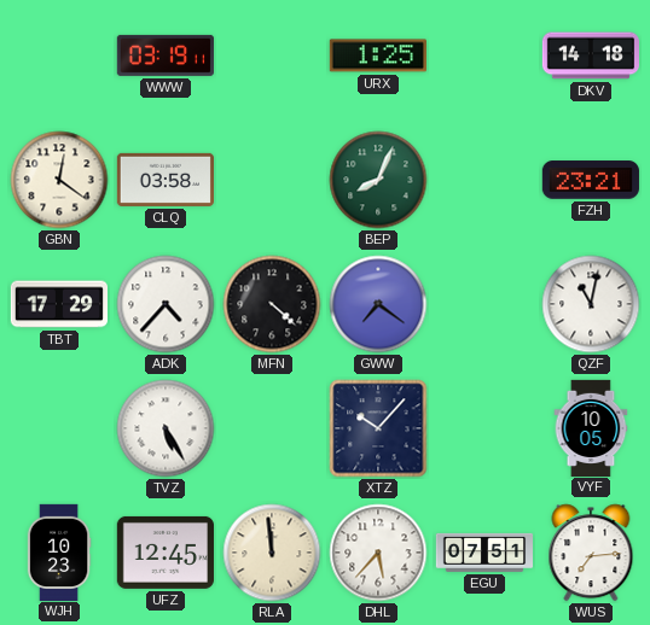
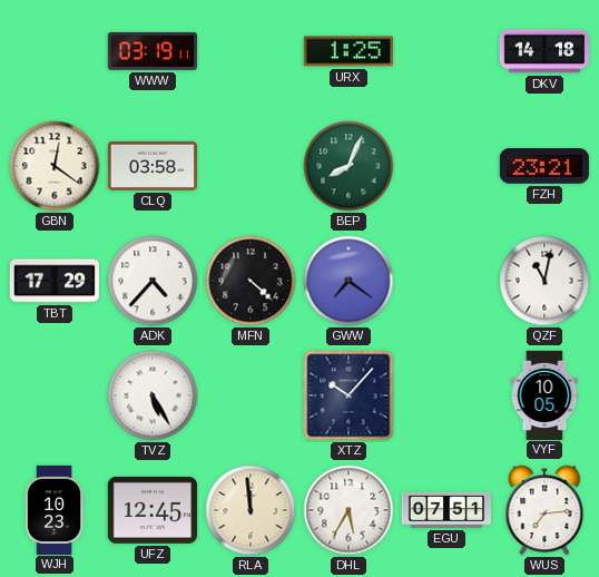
DHL: 5:37 -> 5:35 (348, 510)
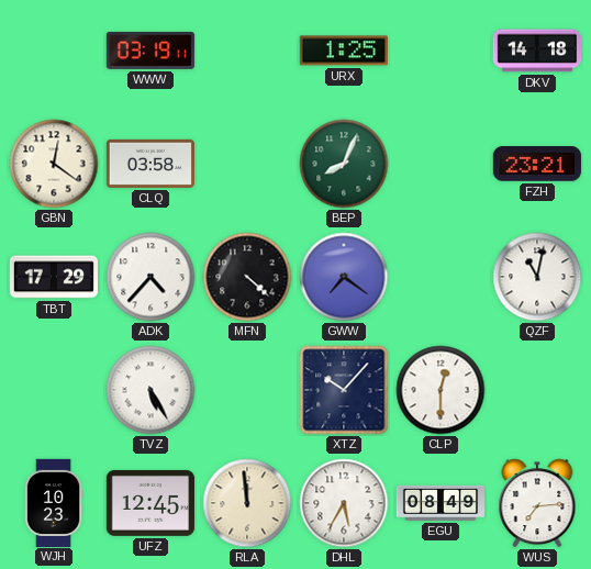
CLP: none -> 12:30 (441, 390)
VYF: 10:05 -> none (544, 394)
EGU: 07:51 -> 08:49 (439, 503)
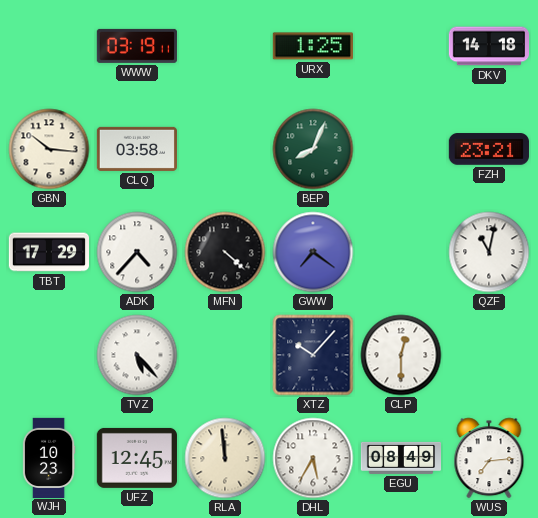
GBN: 12:21 -> 10:16 (49, 149)
TVZ: 5:25 -> 5:23 (137, 355)
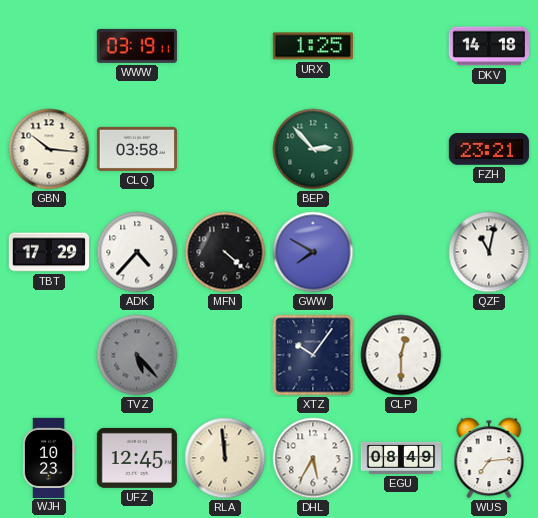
BEP: 8:04 -> 2:53 (313, 149)
GWW: 7:21 -> 7:50 (313, 252)
TVZ dial: white -> grey (137, 355)
XTZ: 10:07 -> 10:06 (313, 355)
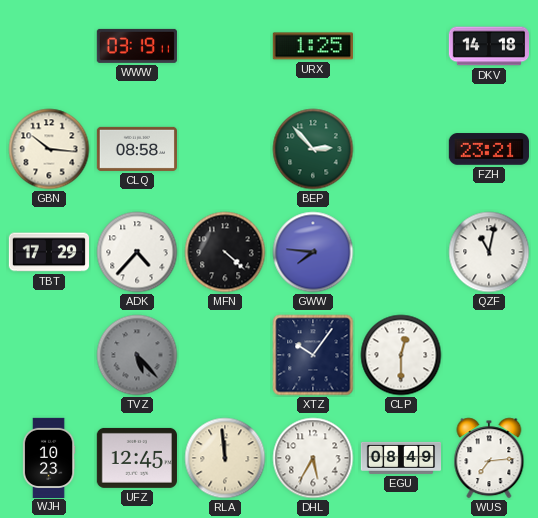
CLQ: 03:58 -> 08:58 (137, 149)
GWW: 7:50 -> 7:46 (313, 252)
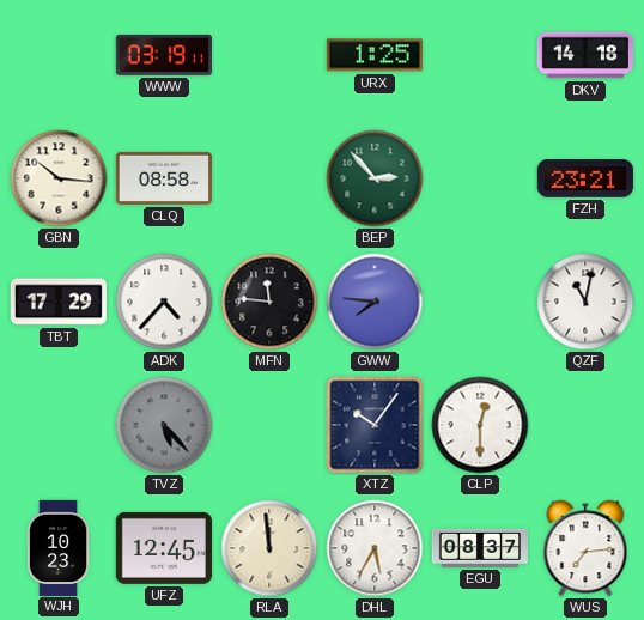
MFN: 4:22 -> 11:46 (269, 302)
EGU: 08:49 -> 08:37 (479, 548)
